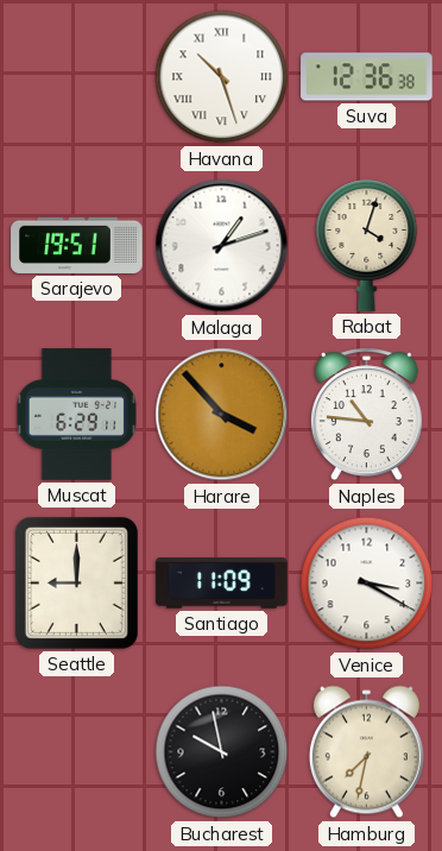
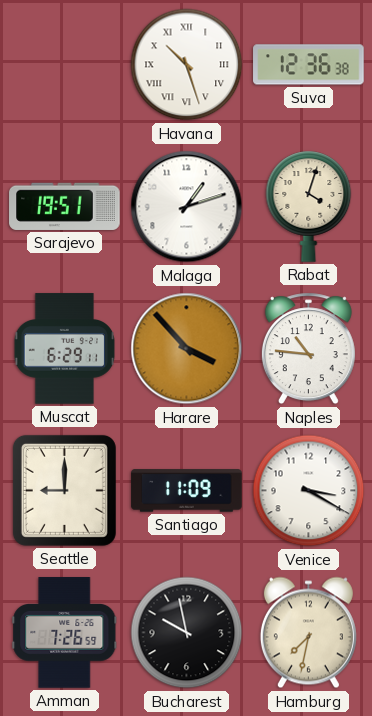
Amman: none -> 7:26 (65, 633)
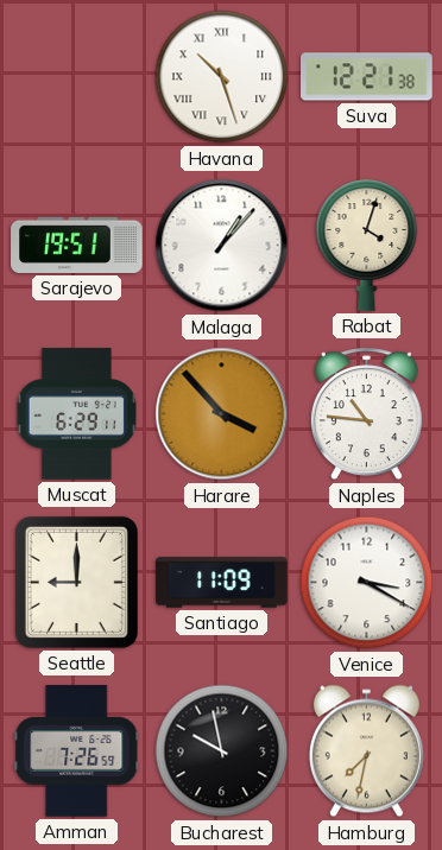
Suva: 12:36 -> 12:21 (367, 77)
Malaga: 1:12 -> 1:07 (222, 246)
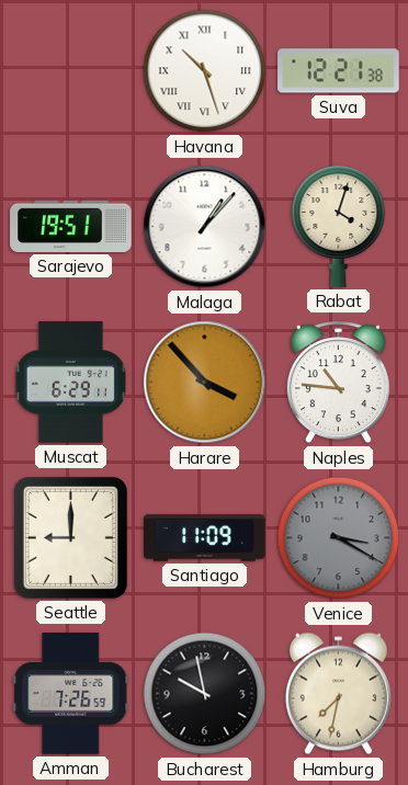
Venice dial: white -> grey (339, 538)
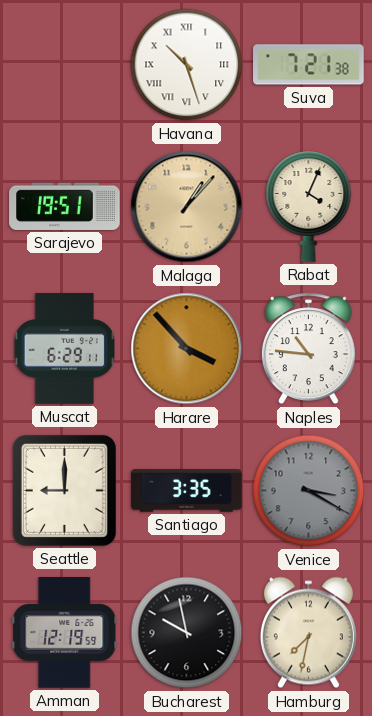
Suva: 12:21 -> 7:21 (309, 65)
Malaga dial: white -> champagne (187, 207)
Rabat: 4:03 -> 4:04 (309, 206)
Santiago: 11:09 -> 3:35 (187, 491)
Amman: 7:26 -> 12:19 (65, 633)
